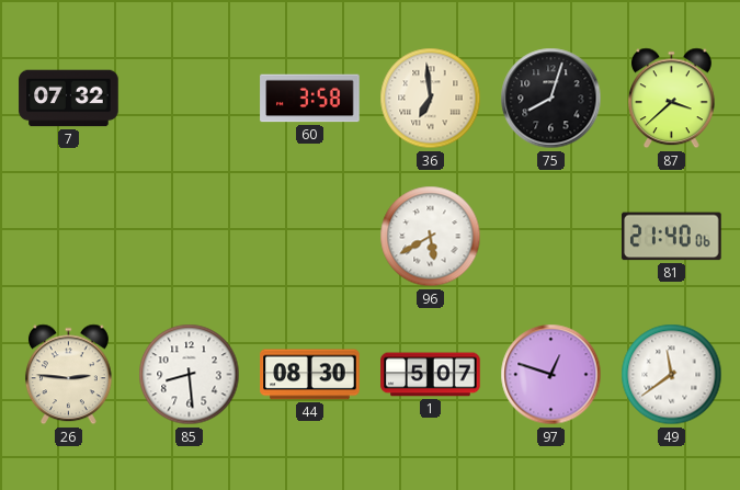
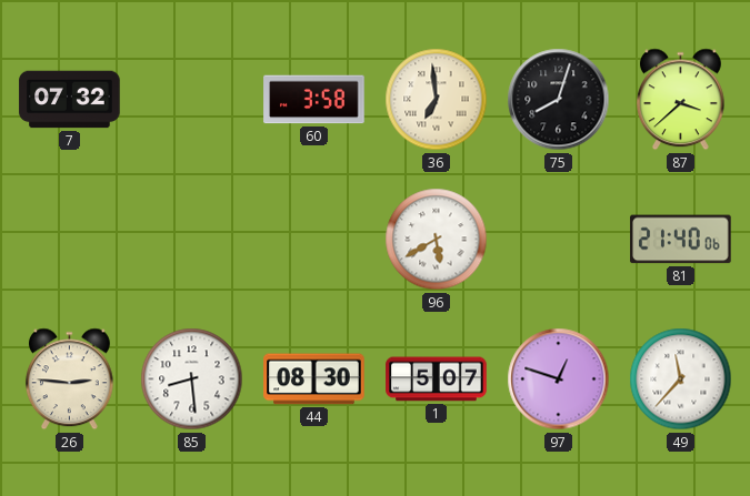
49: 11:39 -> 11:37 (681, 379)
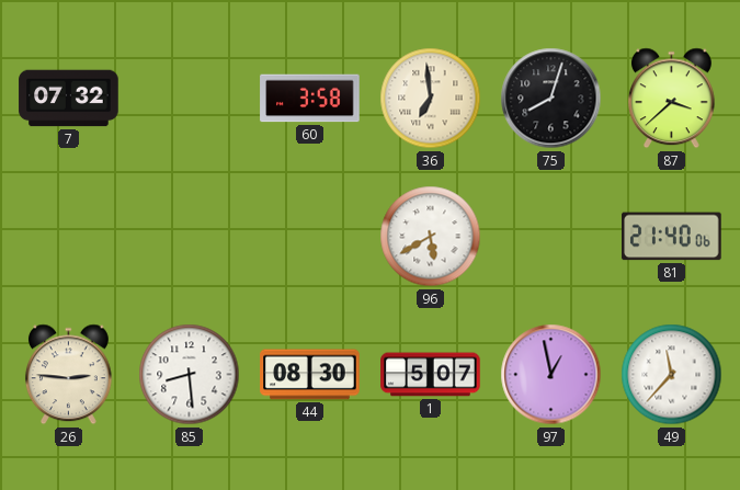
97: 12:48 -> 12:58 (551, 375)
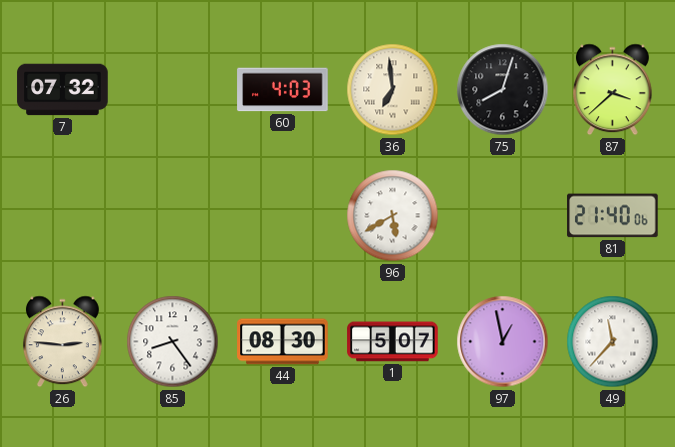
60: 3:58 -> 4:03 (283, 90)
85: 8:29 -> 8:24 (173, 342)
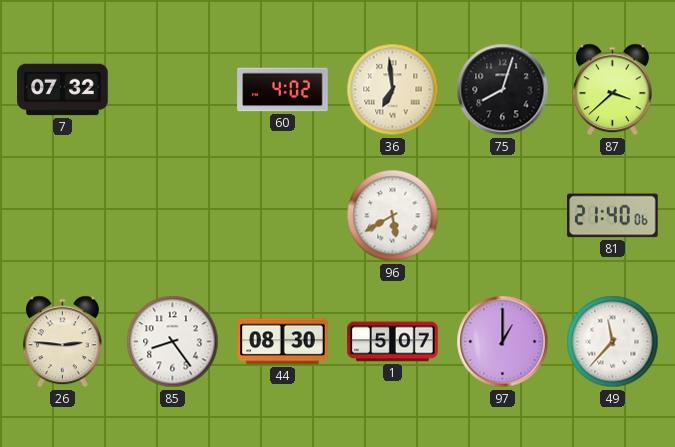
60: 4:03 -> 4:02 (283, 90)
97: 12:58 -> 1:00 (503, 342)
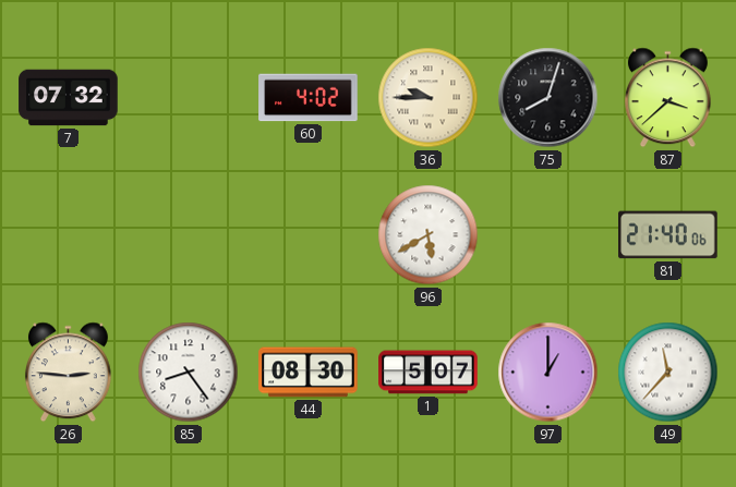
36: 6:59 -> 9:45 (429, 98)
